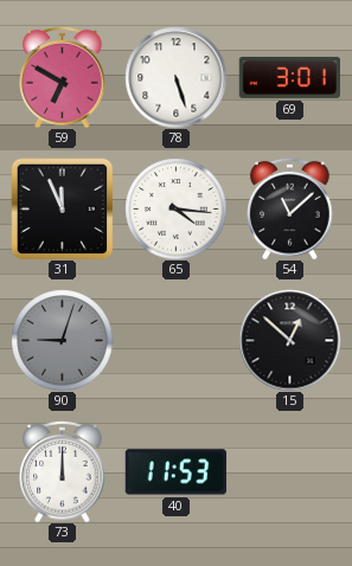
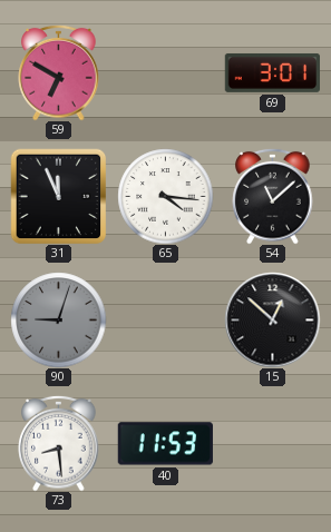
78: 5:27 -> none (175, 77)
73: 12:00 -> 8:29 (59, 443)
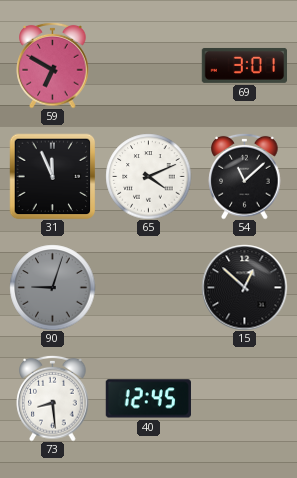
65: 4:16 -> 4:11 (148, 176)
40: 11:53 -> 12:45 (148, 399)
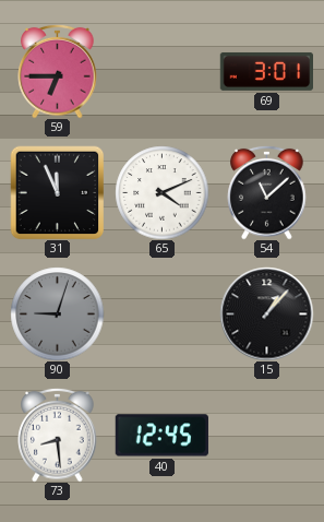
59: 6:50 -> 6:45 (58, 71)
15: 12:52 -> 1:07 (266, 313)
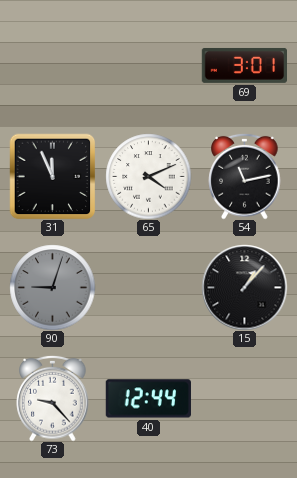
59: 6:45 -> none (58, 71)
54: 11:08 -> 11:13 (245, 176)
73: 8:29 -> 9:23 (53, 398)
40: 12:45 -> 12:44 (148, 399)
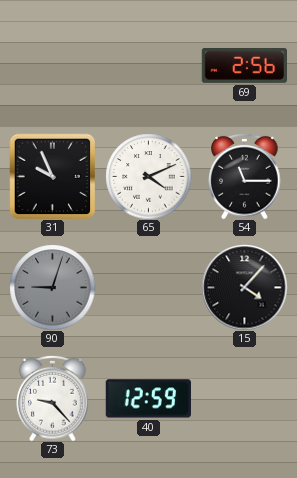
69: 3:01 -> 2:56 (244, 65)
31: 11:56 -> 9:56 (52, 176)
54: 11:13 -> 11:15 (245, 176)
15: 1:07 -> 4:07 (244, 287)
40: 12:44 -> 12:59 (148, 399)
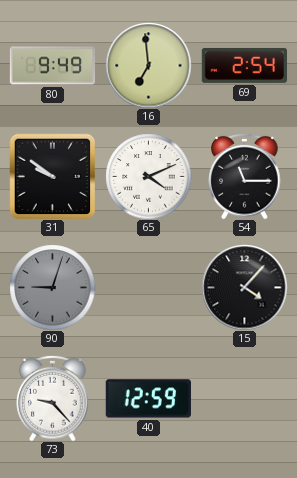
80: none -> 9:49 (52, 66)
16: none -> 6:59 (148, 65)
69: 2:56 -> 2:54 (244, 65)
31: 9:56 -> 9:51 (52, 176)
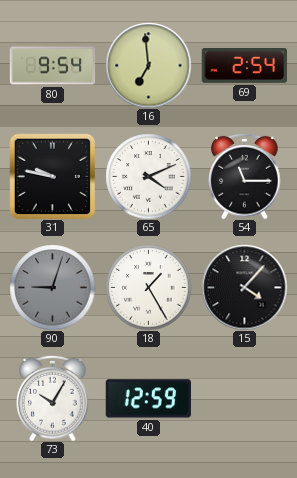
80: 9:49 -> 9:54 (52, 66)
31: 9:51 -> 9:47 (52, 176)
18: none -> 1:25 (148, 287)
73: 9:23 -> 10:05 (53, 398)
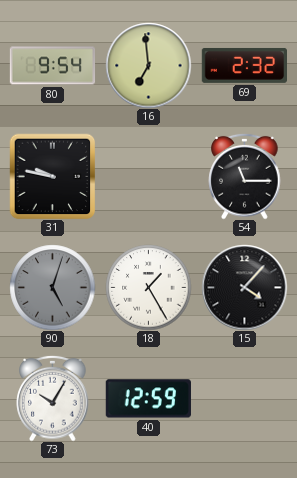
69: 2:54 -> 2:32 (244, 65)
65: 4:11 -> none (148, 176)
90: 9:03 -> 5:03 (52, 287)
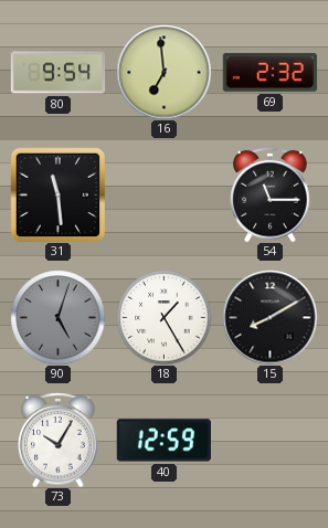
31: 9:47 -> 11:29 (57, 194)
15: 4:07 -> 8:10 (269, 317)
